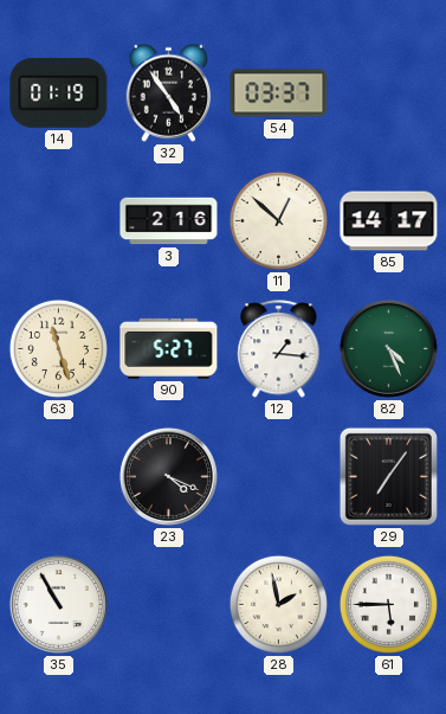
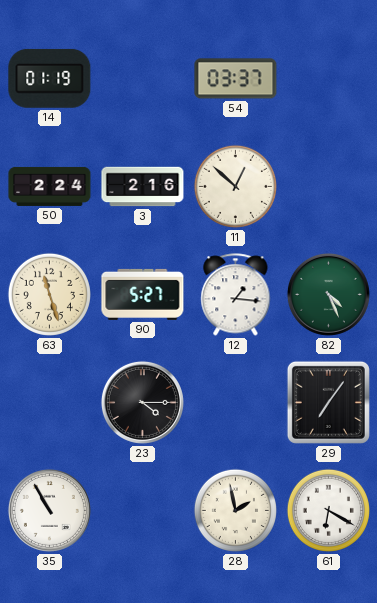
32: 4:54 -> none (169, 92)
50: none -> 2:24 (50, 186)
85: 14:17 -> none (389, 221)
23: 4:19 -> 4:15 (142, 402)
61: 5:45 -> 6:20 (328, 510)
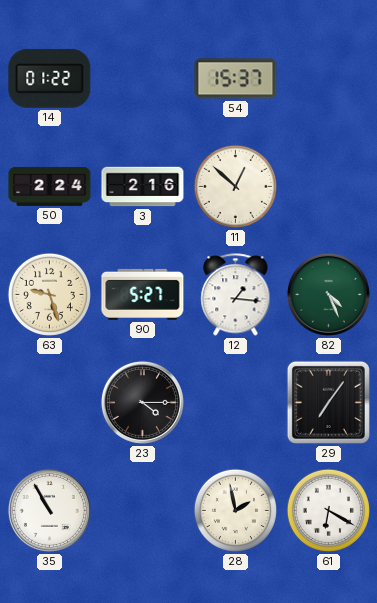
14: 01:19 -> 01:22 (50, 78)
54: 03:37 -> 15:37 (236, 79)
63: 11:27 -> 9:27 (49, 294)
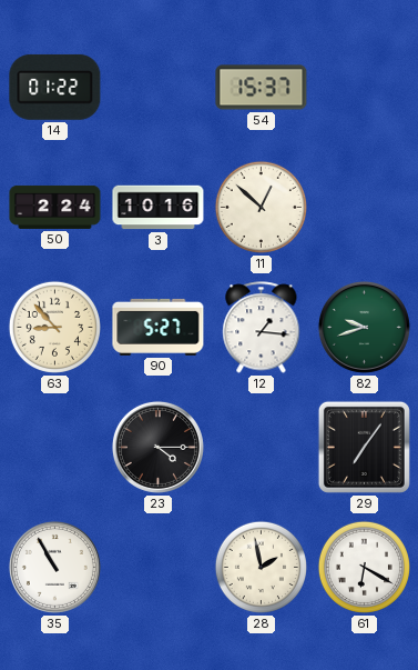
3: 2:16 -> 10:16 (159, 208)
63: 9:27 -> 8:53 (54, 327)
82: 4:26 -> 9:42 (364, 327)
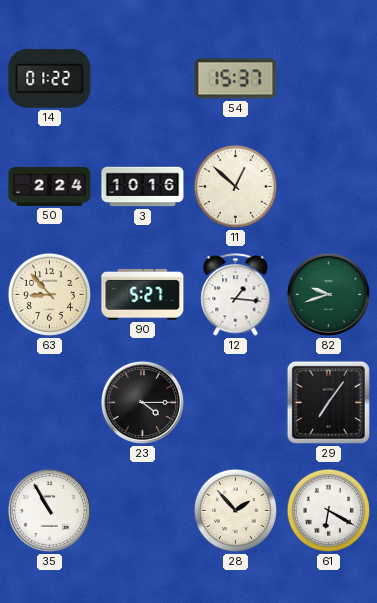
28: 1:58 -> 1:53 (235, 510)
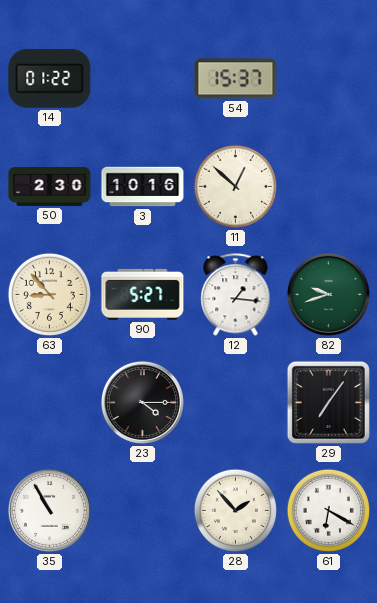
50: 2:24 -> 2:30 (50, 186)
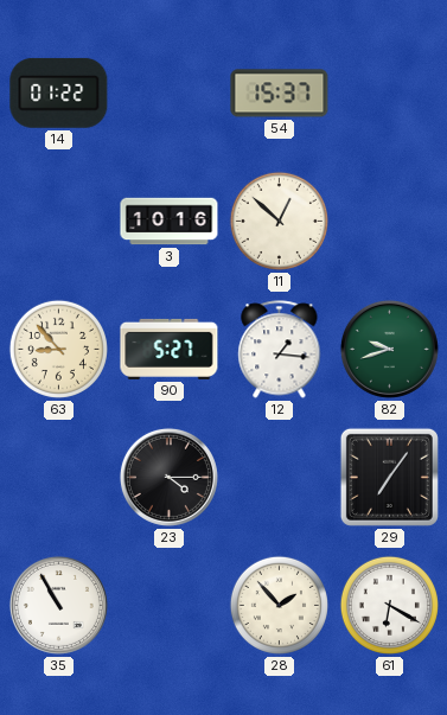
50: 2:30 -> none (50, 186)
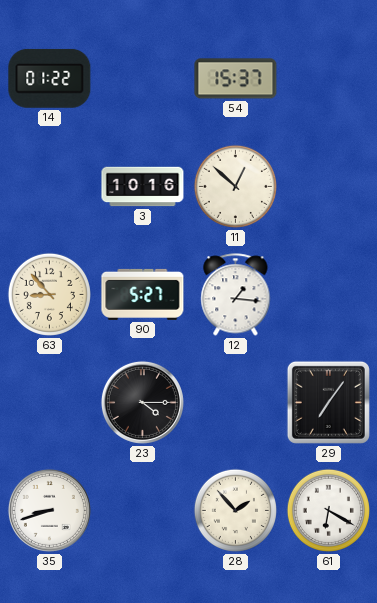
82: 9:42 -> none (389, 349)
35: 10:55 -> 8:42 (49, 510)
